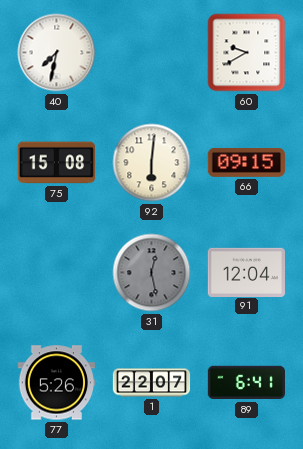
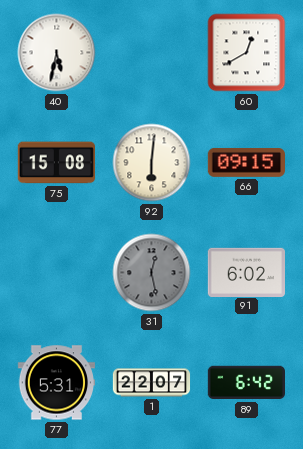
40: 7:32 -> 5:32 (57, 53)
60: 9:40 -> 12:40 (247, 53)
91: 12:04 -> 6:02 (246, 272)
77: 5:26 -> 5:31 (56, 383)
89: 6:41 -> 6:42 (246, 383)
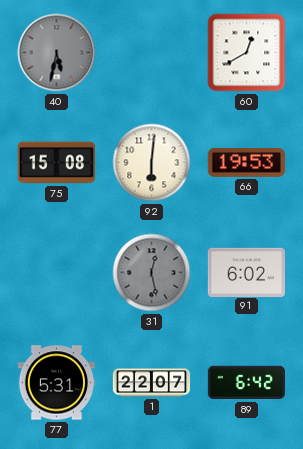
40 dial: white -> grey (57, 53)
66: 09:15 -> 19:53 (246, 162)
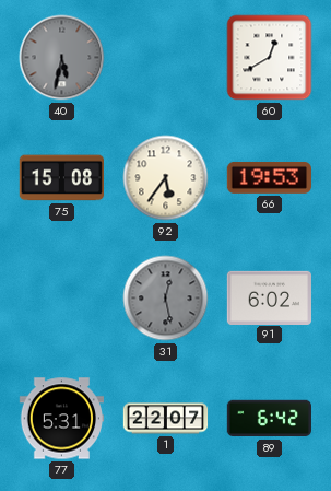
92: 6:01 -> 5:36 (166, 178)
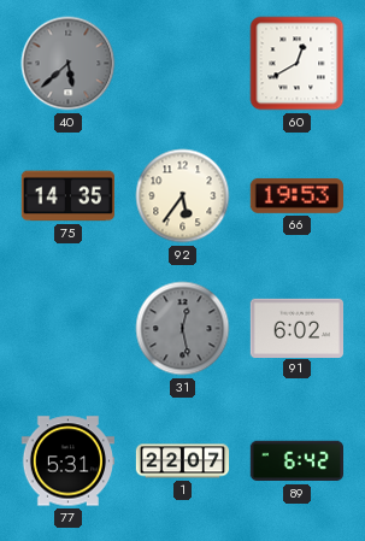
40: 5:32 -> 5:38 (69, 64)
75: 15:08 -> 14:35 (67, 196)
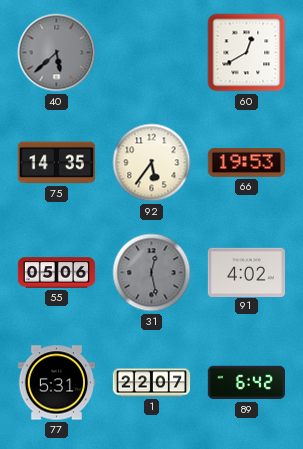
55: none -> 05:06 (57, 273)
91: 6:02 -> 4:02 (246, 272)
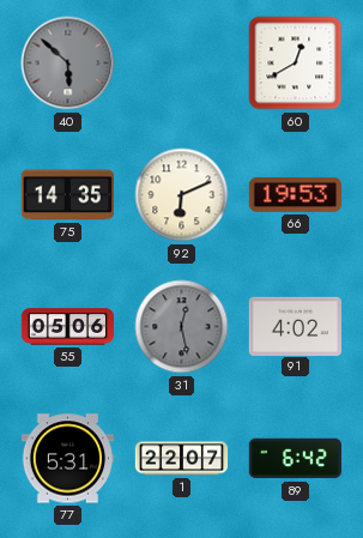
40: 5:38 -> 5:52 (68, 64)
92: 5:36 -> 6:11 (182, 195)
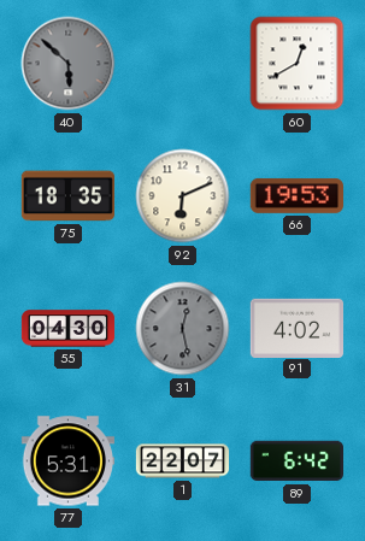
75: 14:35 -> 18:35 (67, 196)
55: 05:06 -> 04:30 (69, 329)
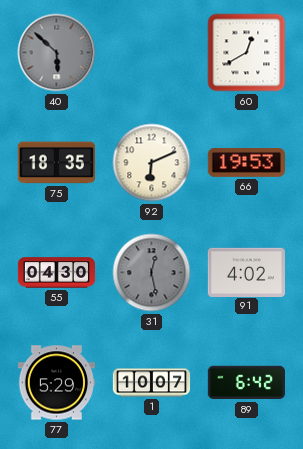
77: 5:31 -> 5:29 (56, 383)
1: 22:07 -> 10:07 (152, 383)
